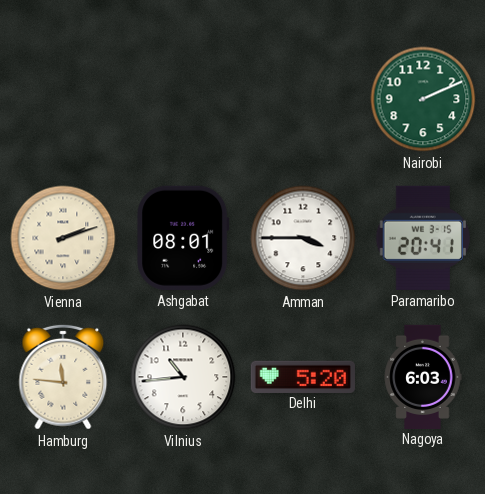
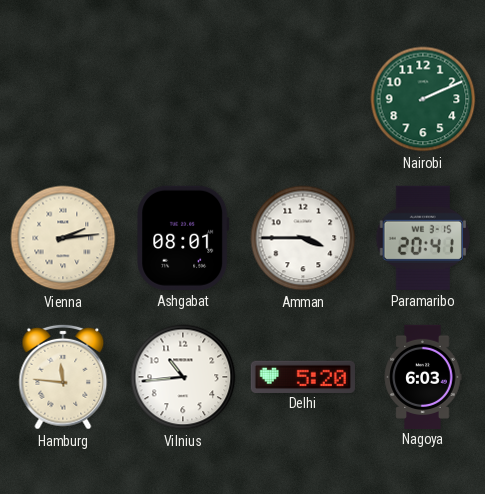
Vienna: 2:12 -> 2:14 (63, 238)
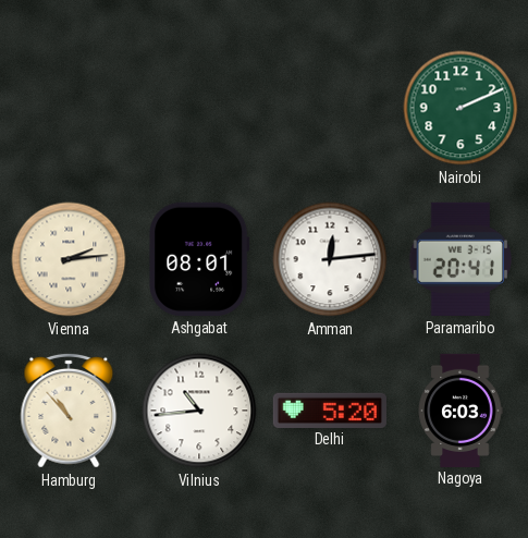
Amman: 3:45 -> 12:14 (330, 259)
Hamburg: 11:46 -> 10:53 (69, 411)
